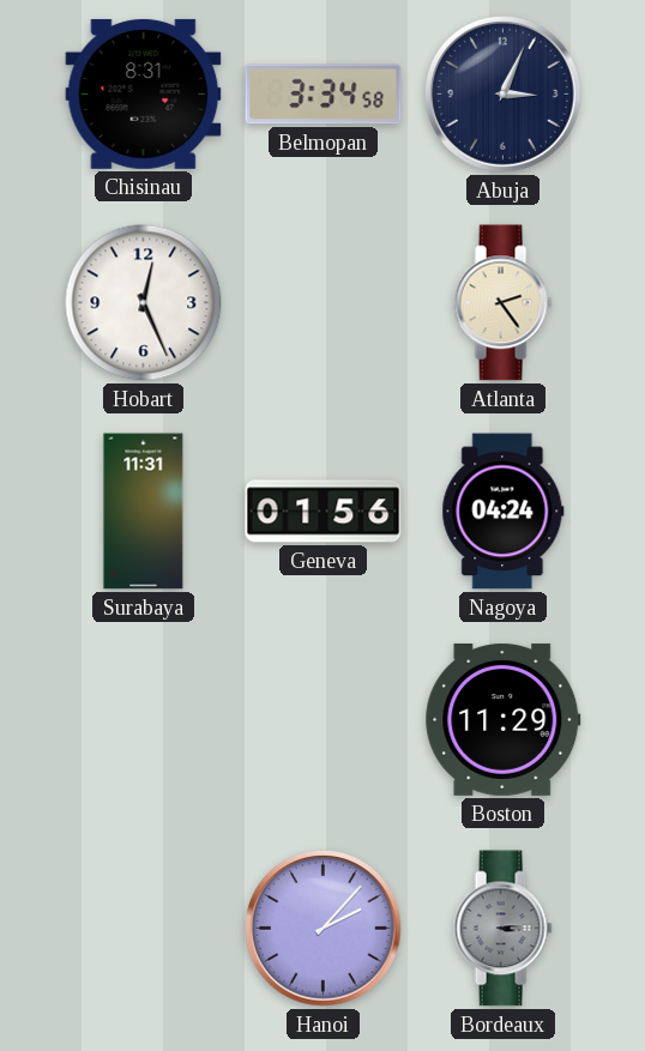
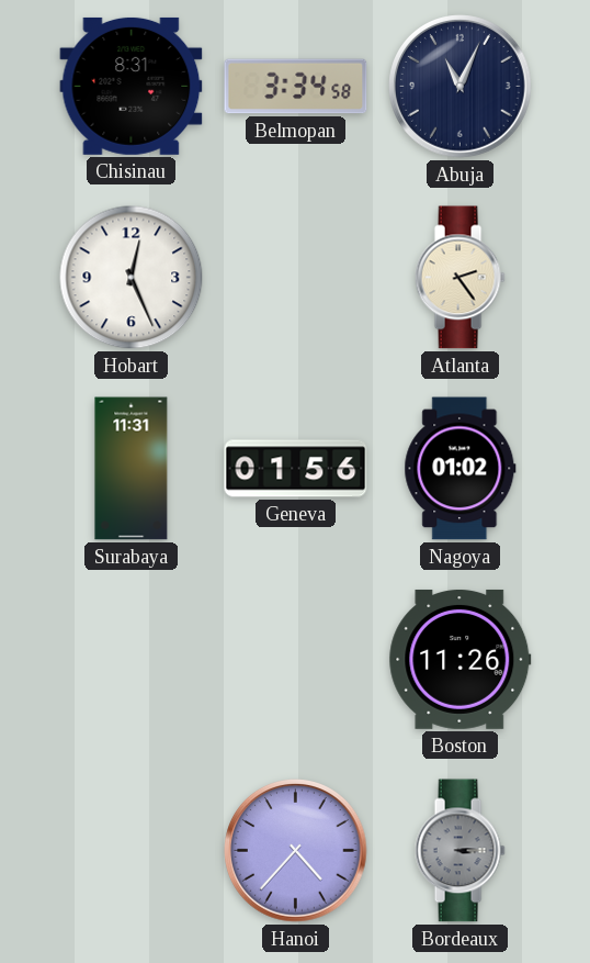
Abuja: 3:04 -> 11:04 (461, 87)
Nagoya: 04:24 -> 01:02 (461, 469)
Boston: 11:29 -> 11:26 (461, 659)
Hanoi: 2:07 -> 4:37 (296, 851)
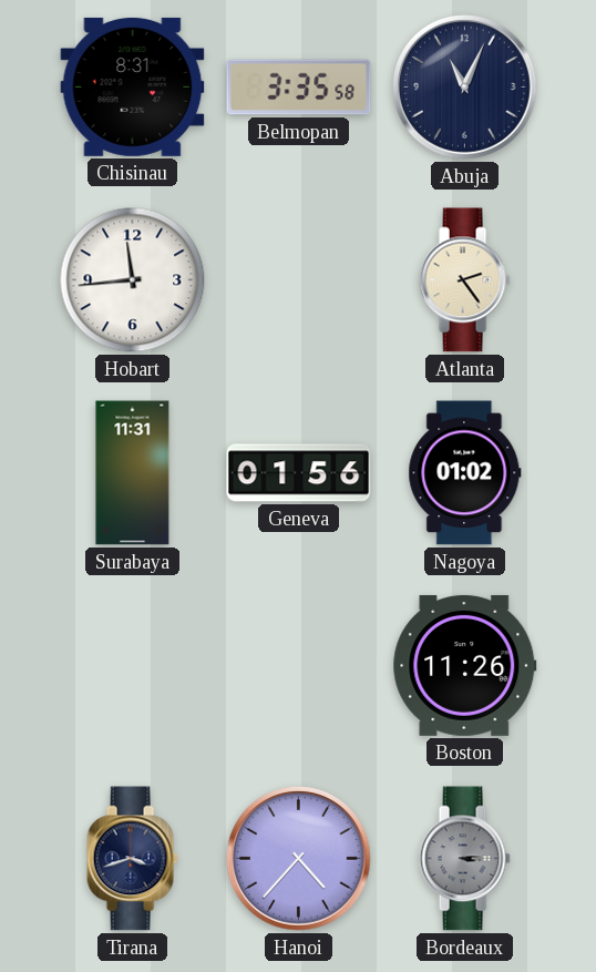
Belmopan: 3:34 -> 3:35 (299, 88)
Hobart: 12:26 -> 11:44 (133, 280)
Tirana: none -> 3:42 (132, 859)
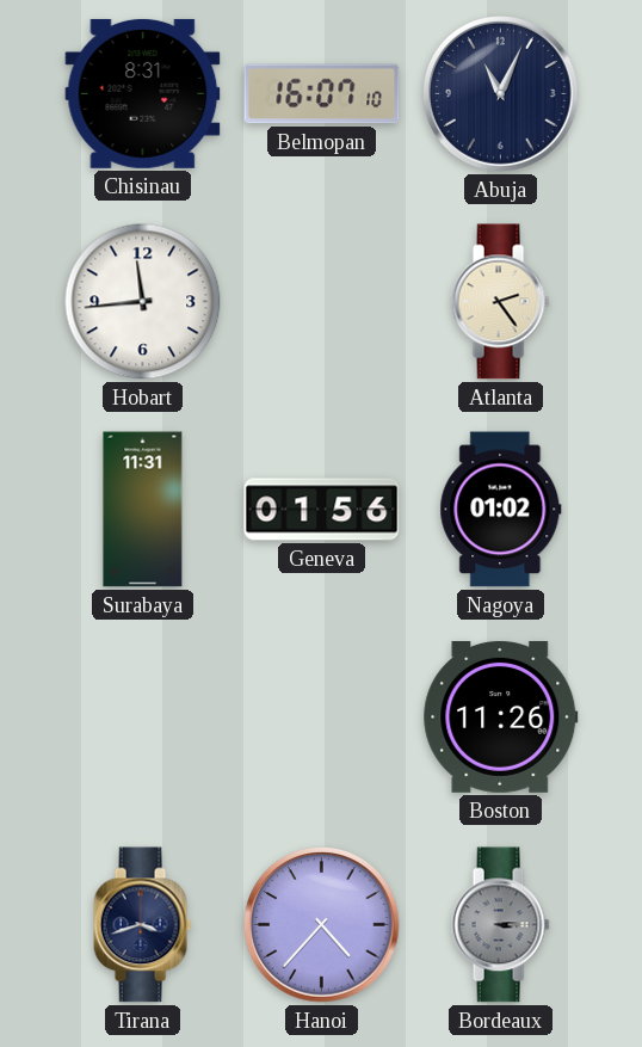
Belmopan: 3:35 -> 16:07 (322, 94)
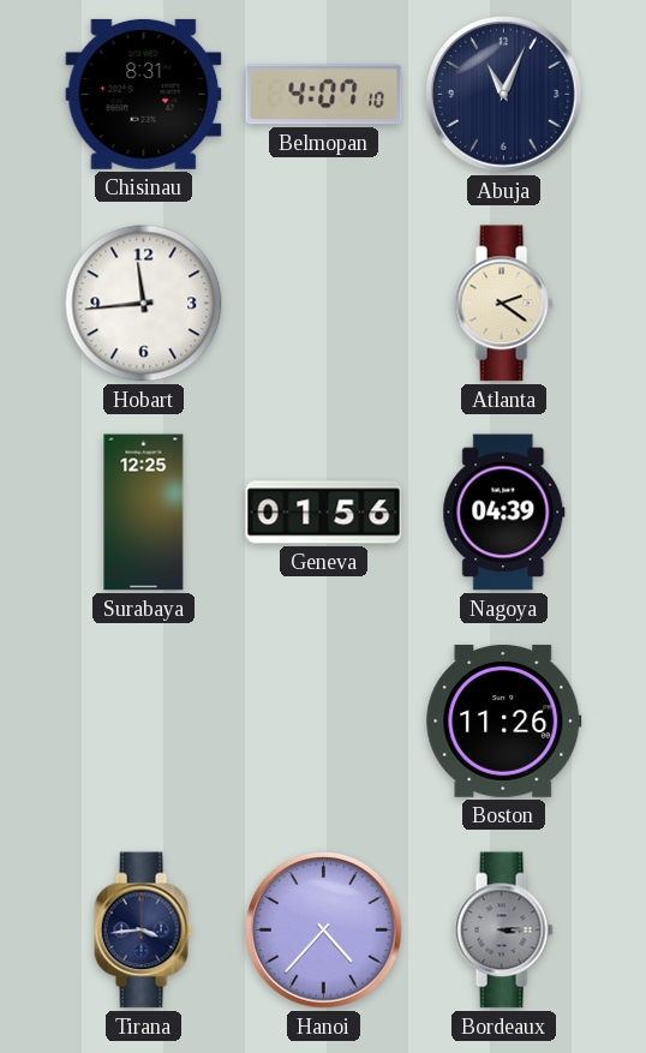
Belmopan: 16:07 -> 4:07 (324, 95)
Atlanta: 2:24 -> 2:21 (503, 304)
Surabaya: 11:31 -> 12:25 (144, 513)
Nagoya: 01:02 -> 04:39 (504, 513)
Tirana: 3:42 -> 3:44 (143, 931)
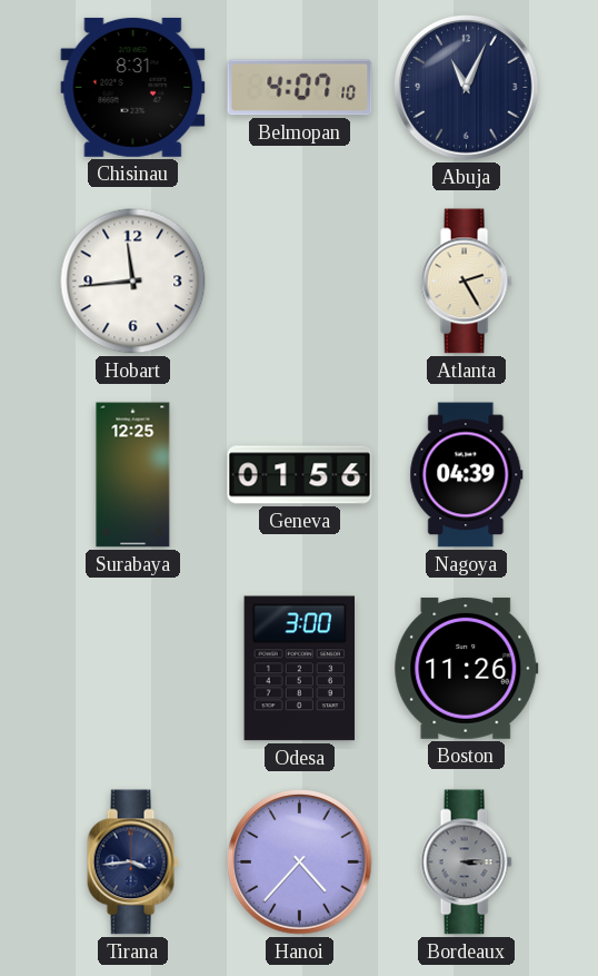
Atlanta: 2:21 -> 2:25 (466, 282)
Odesa: none -> 3:00 (299, 669)
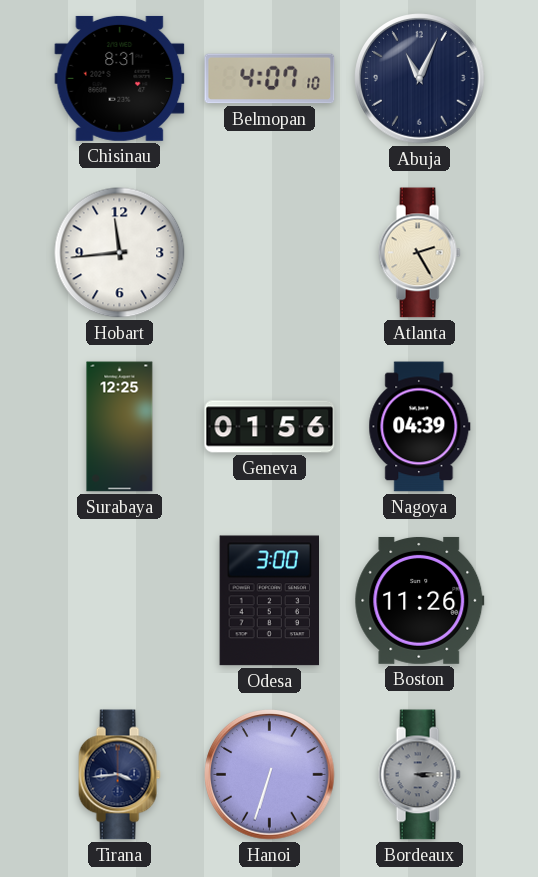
Hanoi: 4:37 -> 6:33 (270, 775)
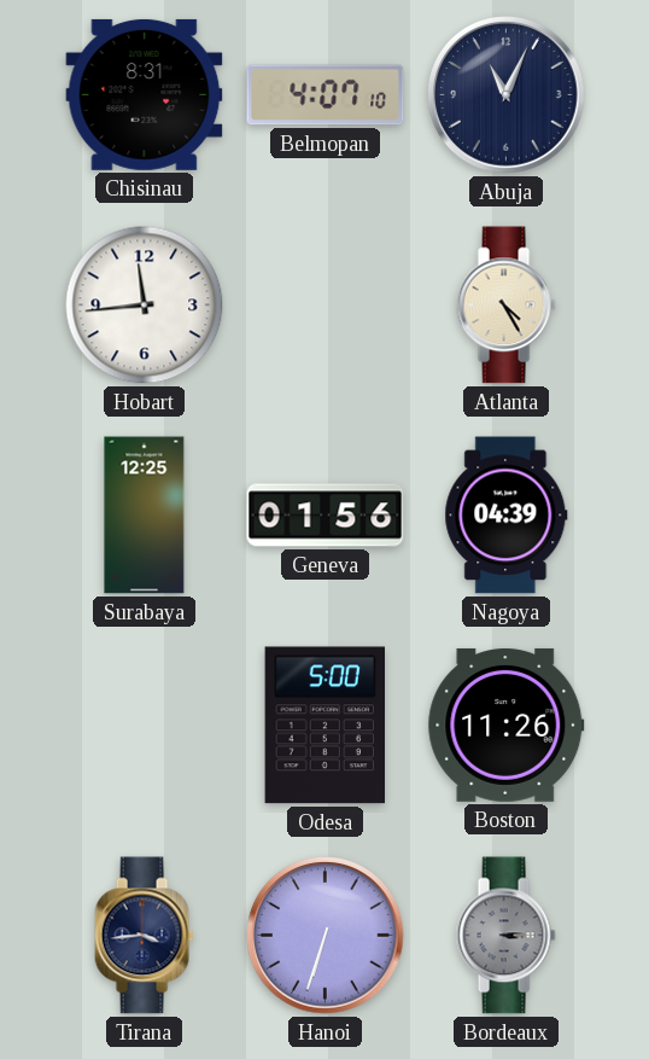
Atlanta: 2:25 -> 4:25 (505, 306)
Odesa: 3:00 -> 5:00 (324, 726)
